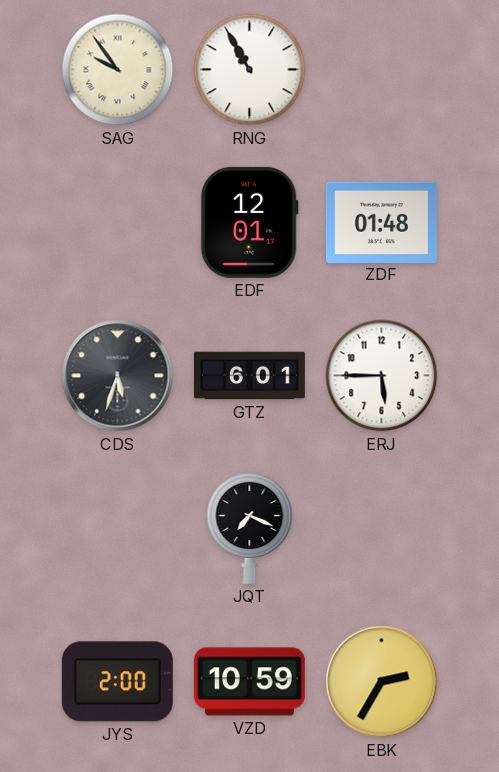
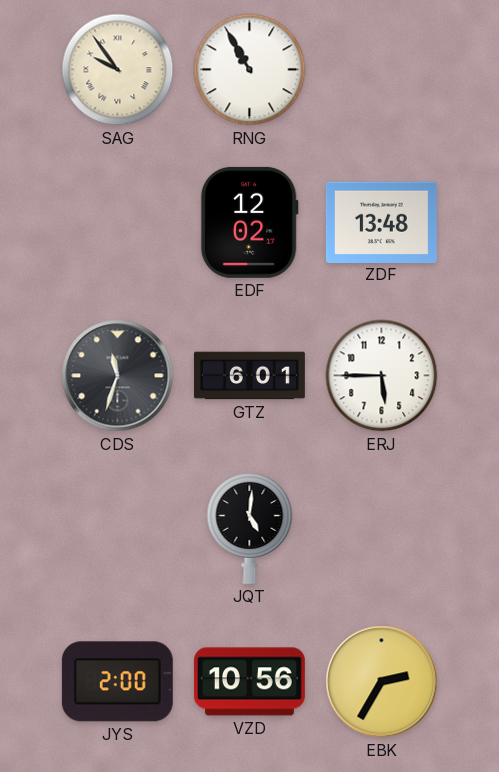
EDF: 12:01 -> 12:02 (249, 222)
ZDF: 01:48 -> 13:48 (381, 222)
CDS: 5:33 -> 11:33 (118, 376)
JQT: 7:19 -> 5:01 (250, 528)
VZD: 10:59 -> 10:56 (249, 682)
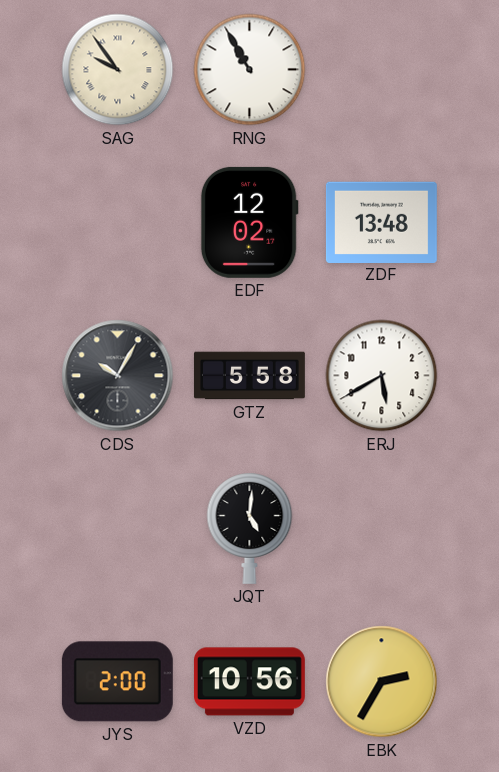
CDS: 11:33 -> 10:05 (118, 376)
GTZ: 6:01 -> 5:58 (249, 376)
ERJ: 5:45 -> 5:40 (382, 376)
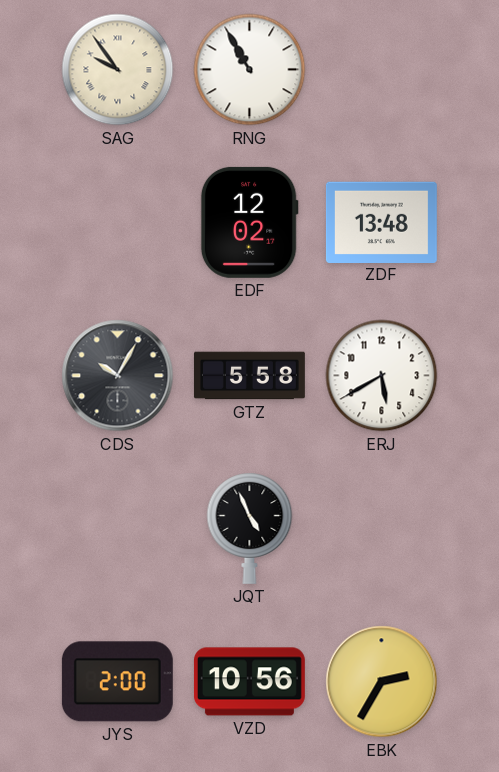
JQT: 5:01 -> 4:56 (250, 528)
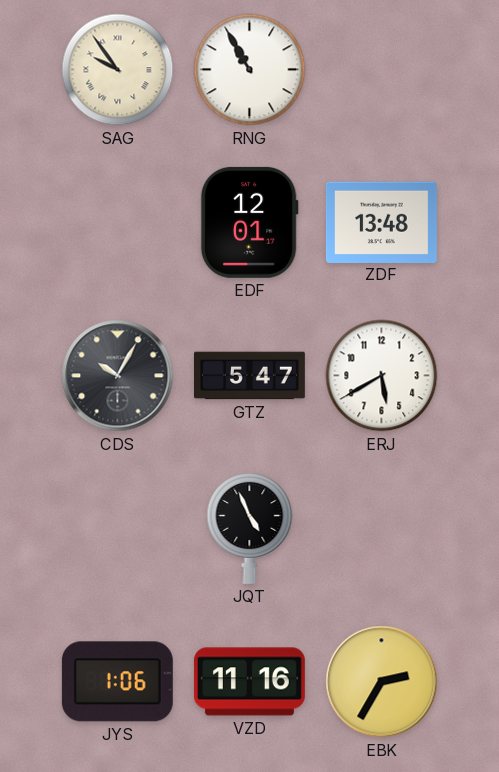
EDF: 12:02 -> 12:01 (249, 222)
GTZ: 5:58 -> 5:47 (249, 376)
JYS: 2:00 -> 1:06 (117, 682)
VZD: 10:56 -> 11:16 (249, 682)
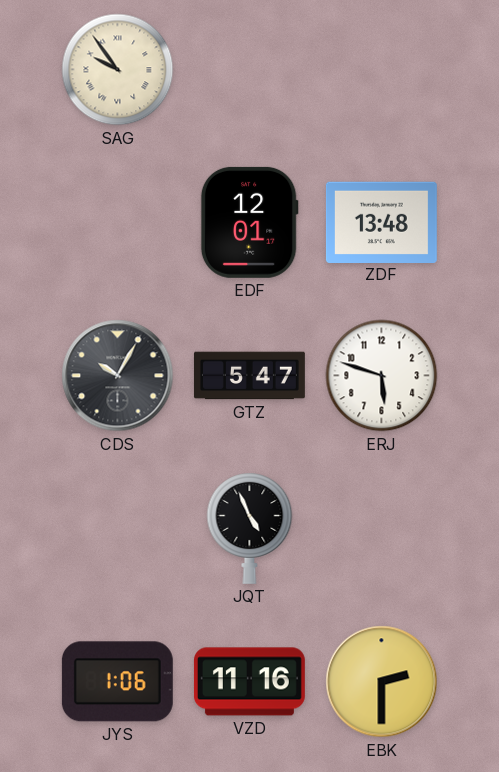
RNG: 10:55 -> none (250, 70)
ERJ: 5:40 -> 5:48 (382, 376)
EBK: 2:35 -> 2:30 (382, 682)
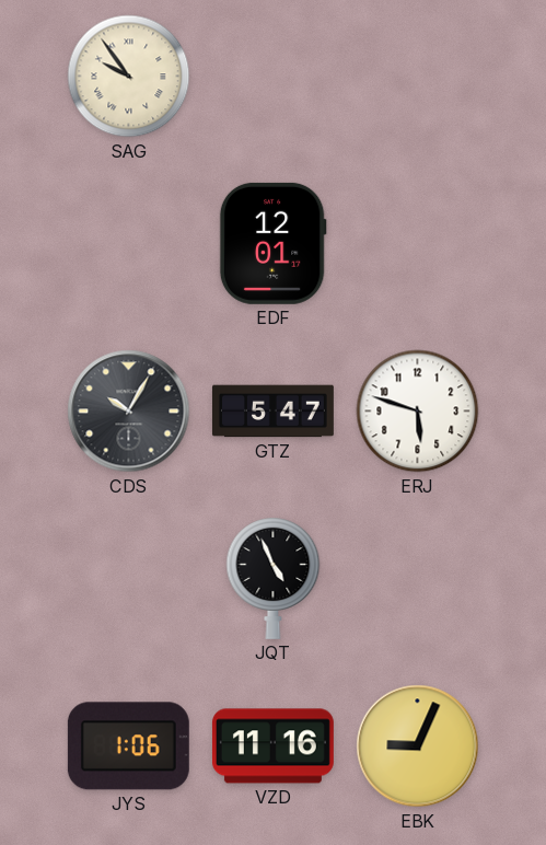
ZDF: 13:48 -> none (381, 222)
EBK: 2:30 -> 9:04 (418, 746)
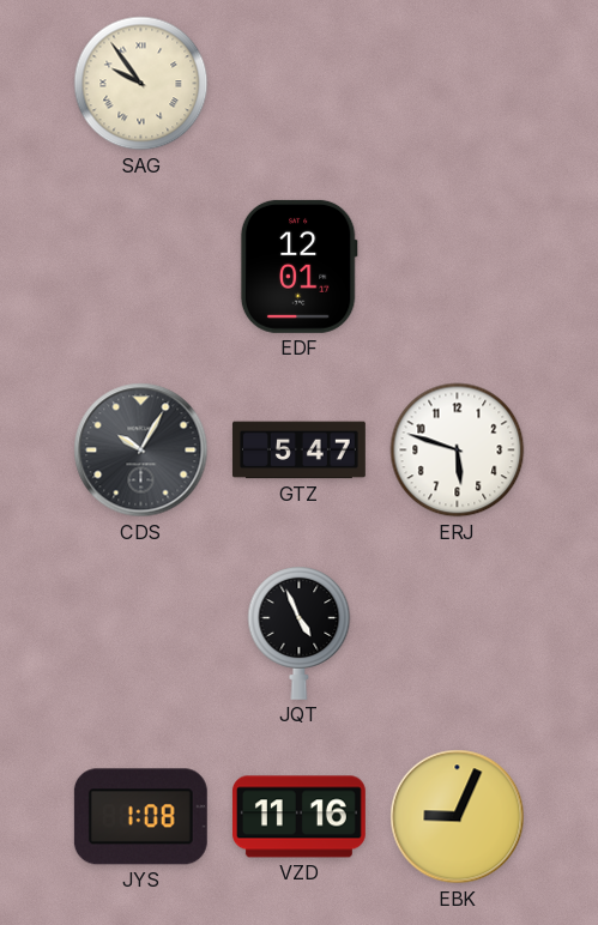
JYS: 1:06 -> 1:08 (140, 817)
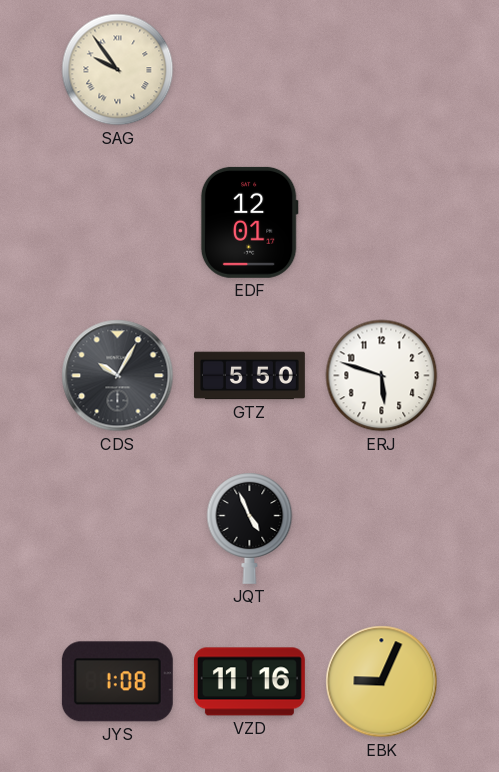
GTZ: 5:47 -> 5:50 (249, 376)
